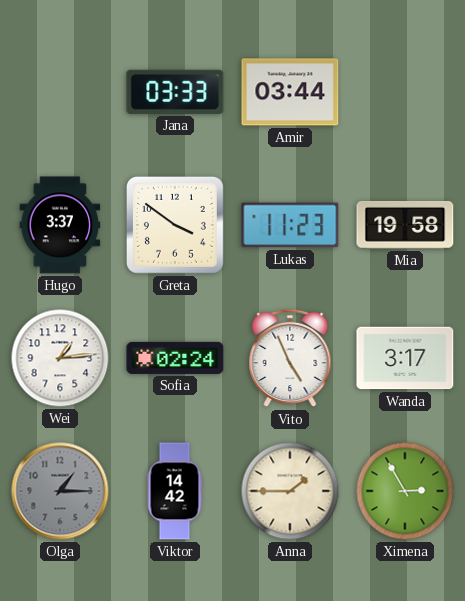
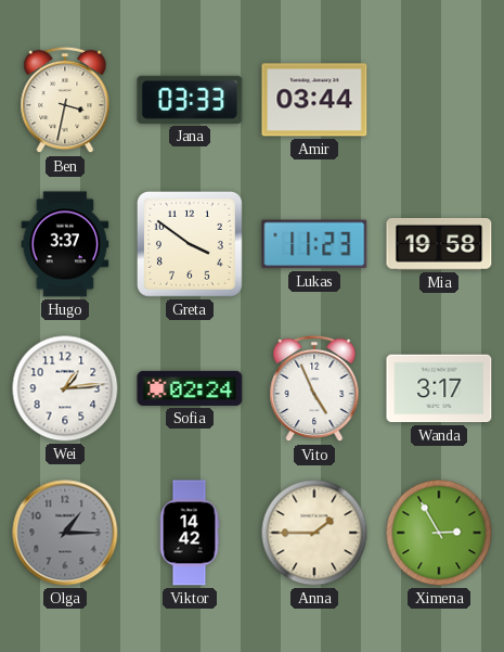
Ben: none -> 3:32 (65, 100)
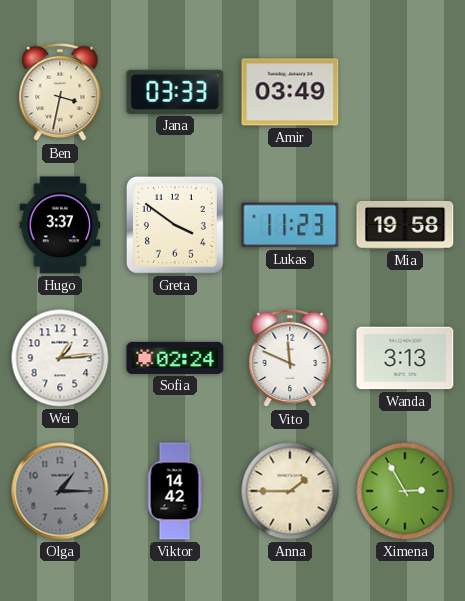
Amir: 03:44 -> 03:49 (290, 92)
Vito: 4:56 -> 11:49 (290, 358)
Wanda: 3:17 -> 3:13 (405, 358)
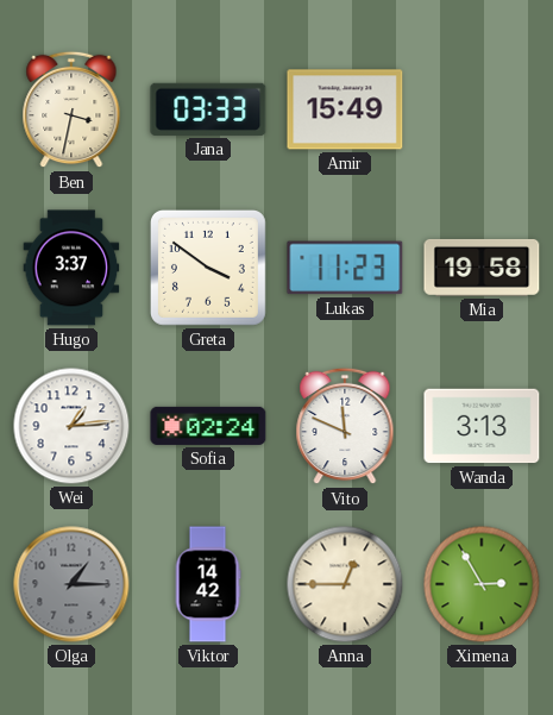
Amir: 03:49 -> 15:49 (345, 109)
Anna: 1:45 -> 12:45 (345, 584)
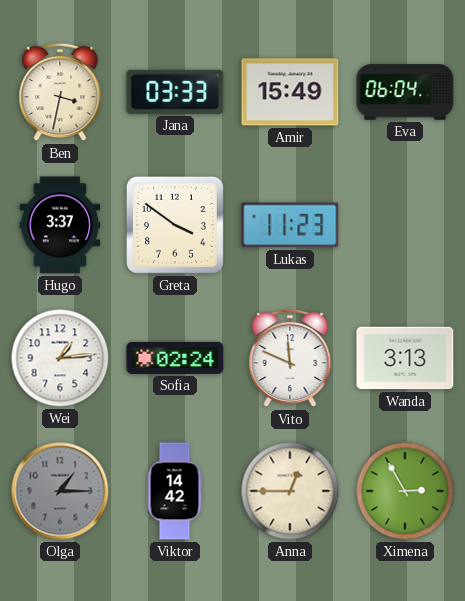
Eva: none -> 06:04 (405, 92)
Mia: 19:58 -> none (482, 268)
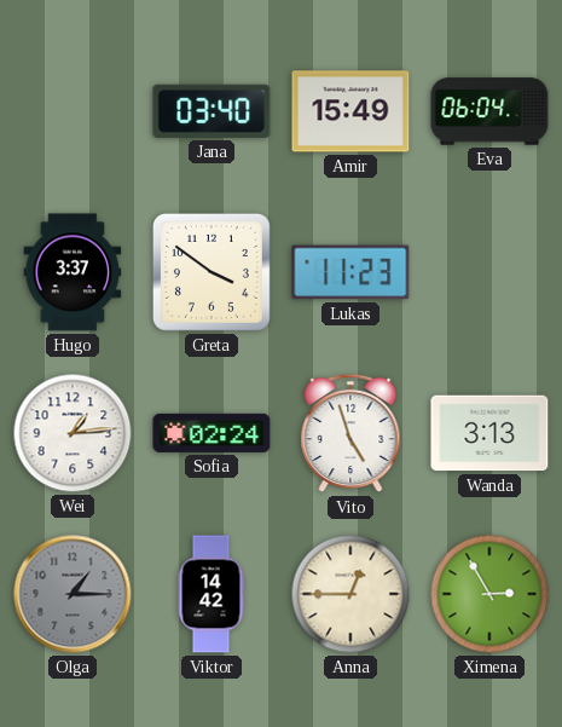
Ben: 3:32 -> none (60, 92)
Jana: 03:33 -> 03:40 (212, 111)
Vito: 11:49 -> 4:57 (350, 433)
